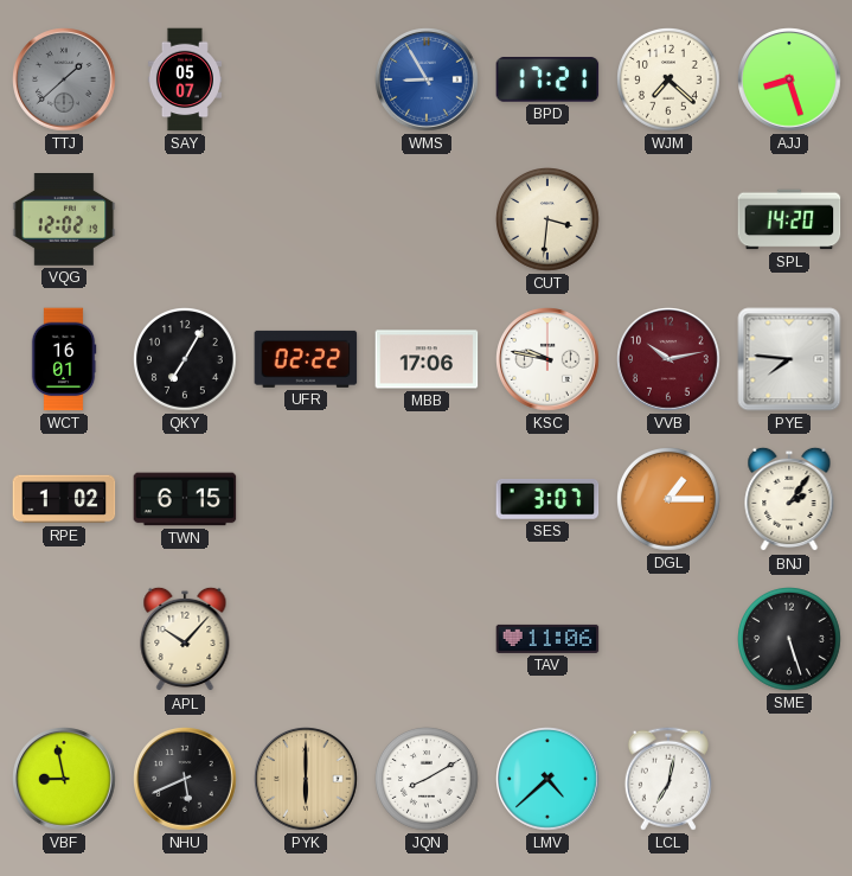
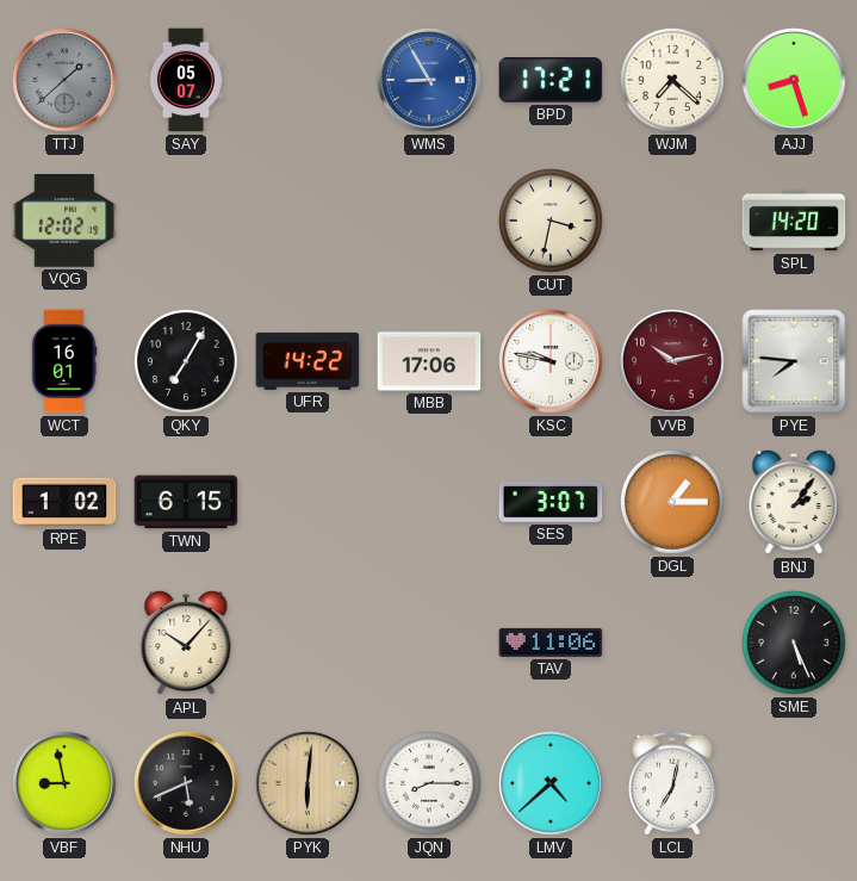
CUT: 3:31 -> 3:32 (552, 222)
UFR: 02:22 -> 14:22 (308, 361)
SME: 5:27 -> 5:26 (795, 644)
PYK: 6:00 -> 6:01 (308, 783)
JQN: 8:10 -> 8:15 (430, 784)
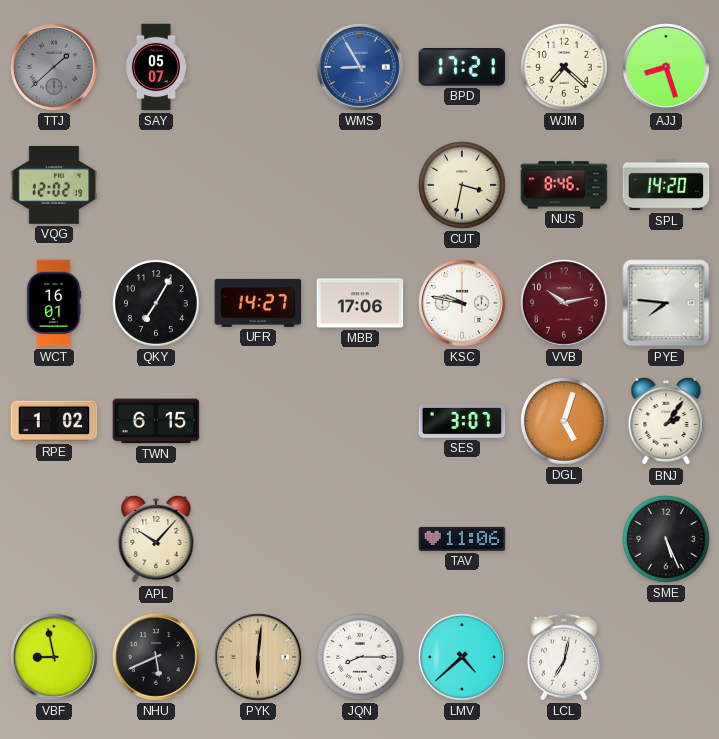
NUS: none -> 8:46 (564, 185)
UFR: 14:22 -> 14:27 (258, 303)
DGL: 1:15 -> 5:03 (565, 422)
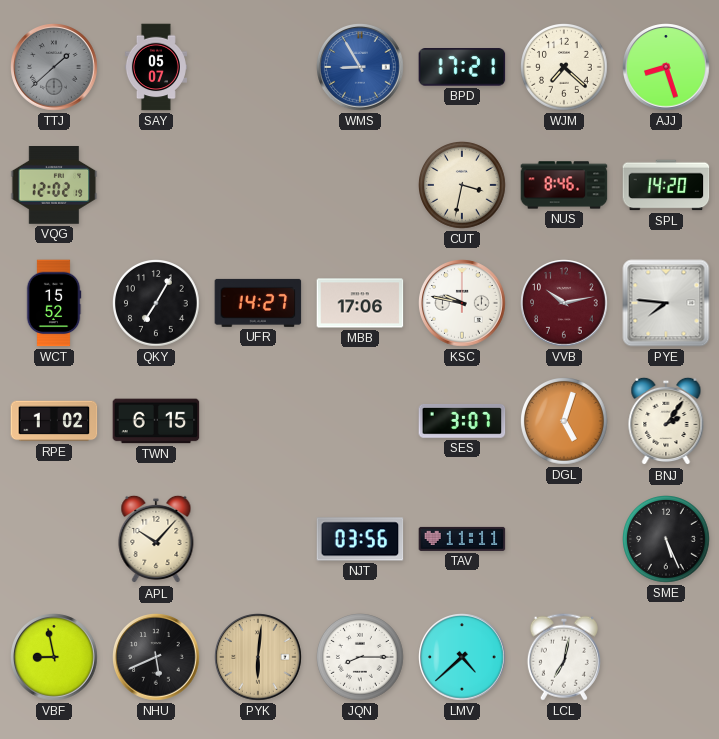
WCT: 16:01 -> 15:52 (54, 303)
NJT: none -> 03:56 (360, 539)
TAV: 11:06 -> 11:11 (462, 539)
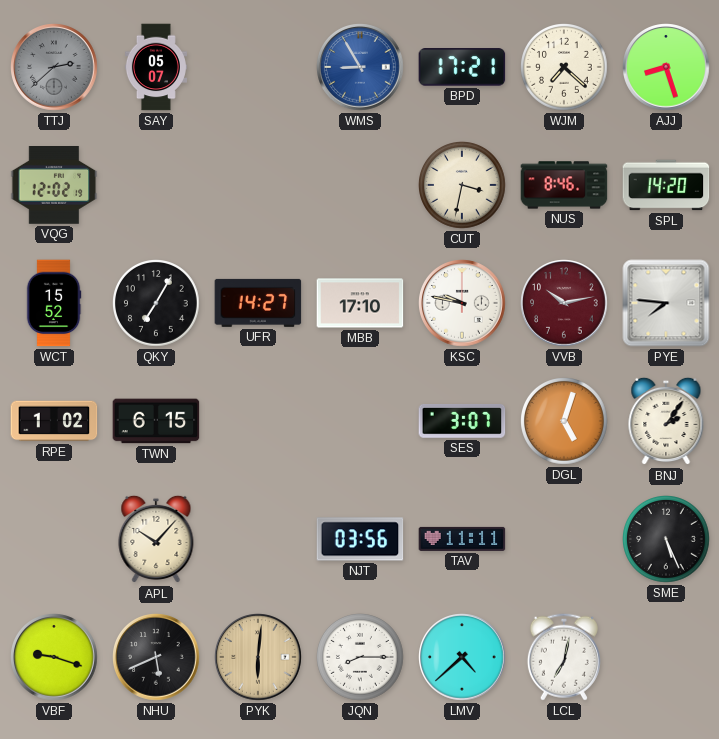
TTJ: 1:38 -> 2:38 (54, 67)
MBB: 17:06 -> 17:10 (360, 303)
VBF: 8:58 -> 9:18 (54, 657)
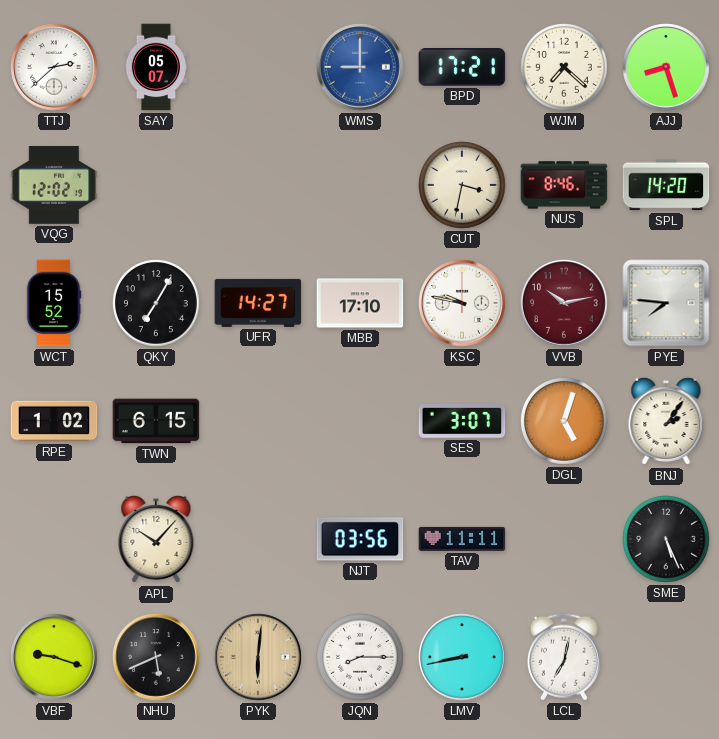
TTJ dial: grey -> white (54, 67)
WMS: 8:55 -> 9:00 (360, 67)
LMV: 4:38 -> 8:43 (462, 657)
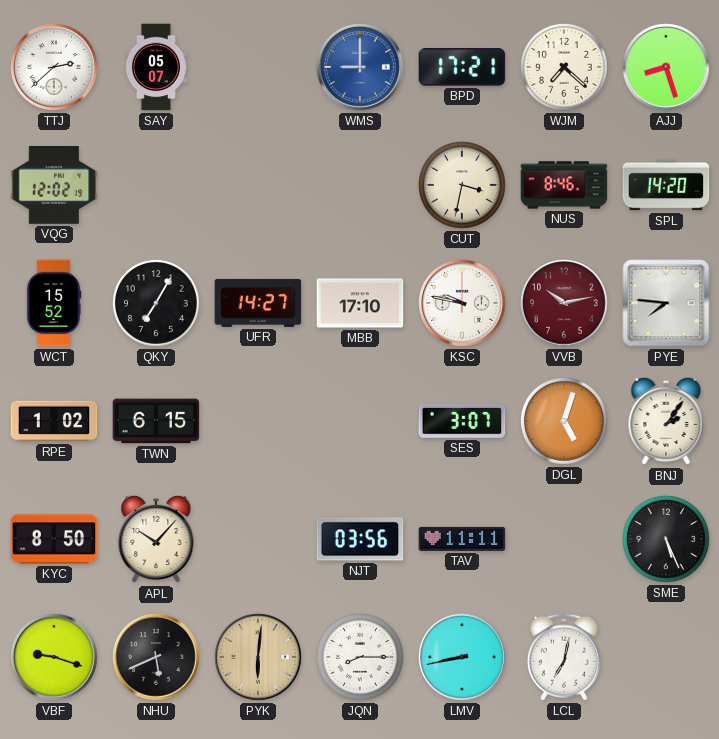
KYC: none -> 8:50 (54, 539)
